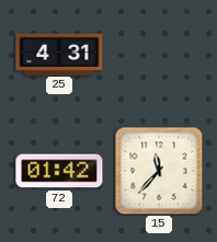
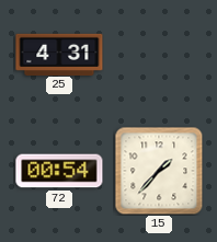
72: 01:42 -> 00:54 (59, 171)
15: 11:37 -> 1:37 (159, 171)
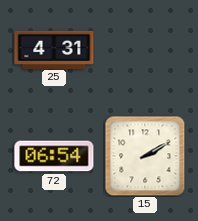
72: 00:54 -> 06:54 (54, 156)
15: 1:37 -> 2:10 (145, 156)
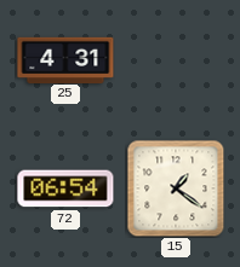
15: 2:10 -> 1:21 (176, 188)
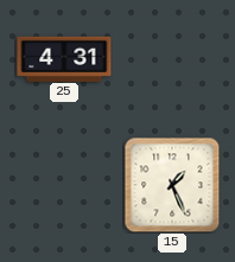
72: 06:54 -> none (65, 188)
15: 1:21 -> 1:26 (172, 185)
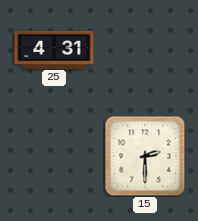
15: 1:26 -> 2:30 (145, 156)
